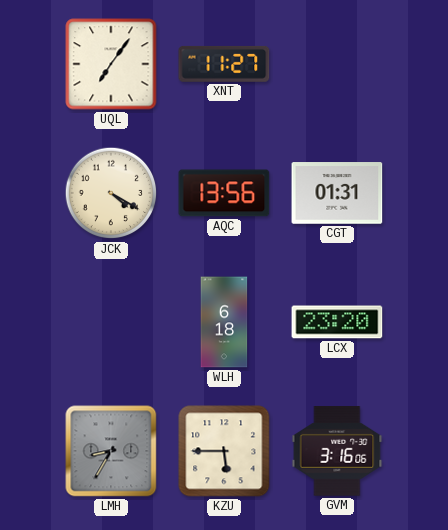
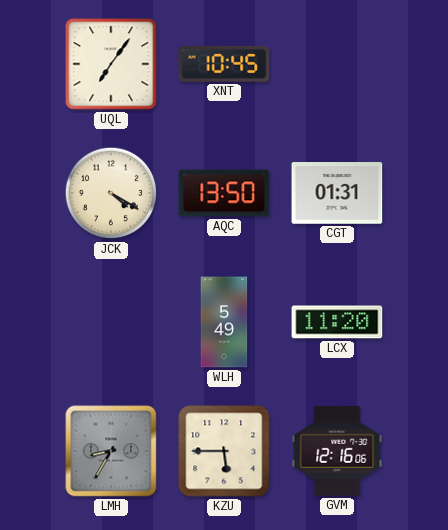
XNT: 11:27 -> 10:45 (224, 64)
AQC: 13:56 -> 13:50 (224, 193)
WLH: 6:18 -> 5:49 (224, 322)
LCX: 23:20 -> 11:20 (337, 322)
GVM: 3:16 -> 12:16 (337, 451)
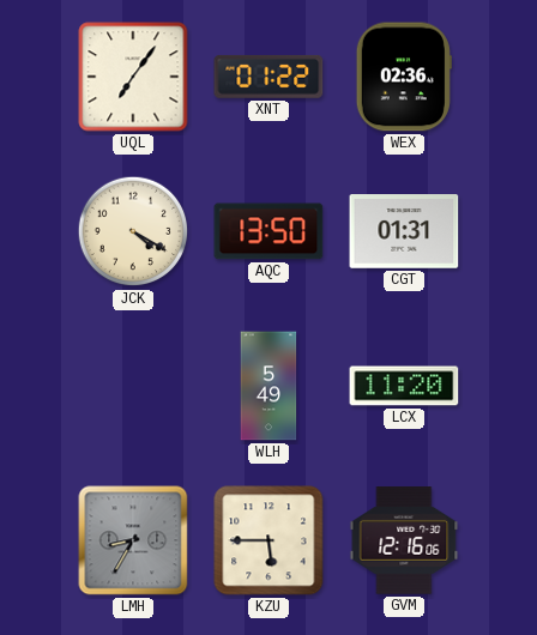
XNT: 10:45 -> 01:22 (268, 77)
WEX: none -> 02:36 (404, 77)
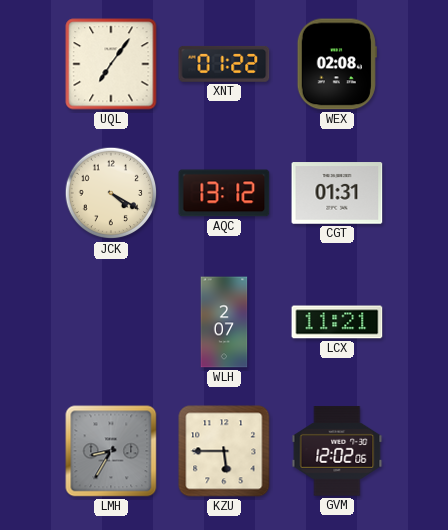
WEX: 02:36 -> 02:08 (337, 64)
AQC: 13:50 -> 13:12 (224, 193)
WLH: 5:49 -> 2:07 (224, 322)
LCX: 11:20 -> 11:21 (337, 322)
GVM: 12:16 -> 12:02 (337, 451)
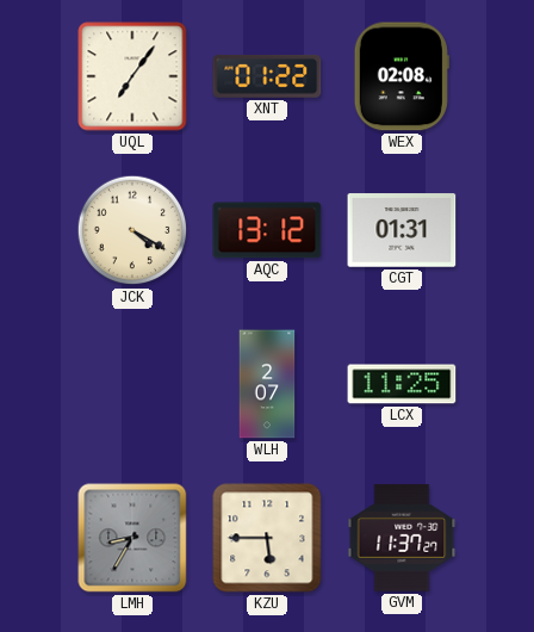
LCX: 11:21 -> 11:25 (402, 384)
GVM: 12:02 -> 11:37 (402, 538)
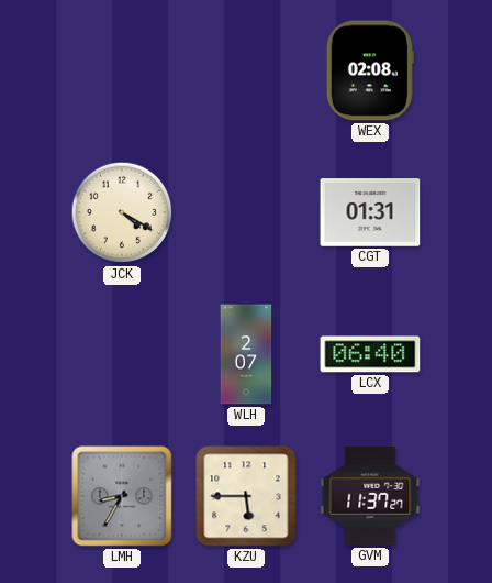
UQL: 7:06 -> none (132, 76)
XNT: 01:22 -> none (267, 76)
AQC: 13:12 -> none (267, 230)
LCX: 11:25 -> 06:40 (370, 354)
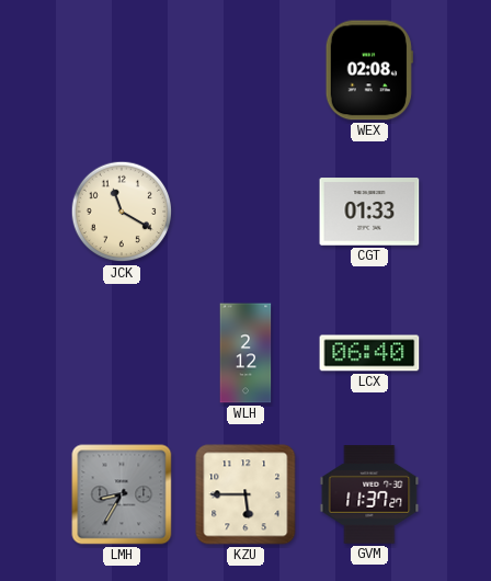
JCK: 4:20 -> 11:20 (122, 212)
CGT: 01:31 -> 01:33 (369, 212)
WLH: 2:07 -> 2:12 (245, 353)
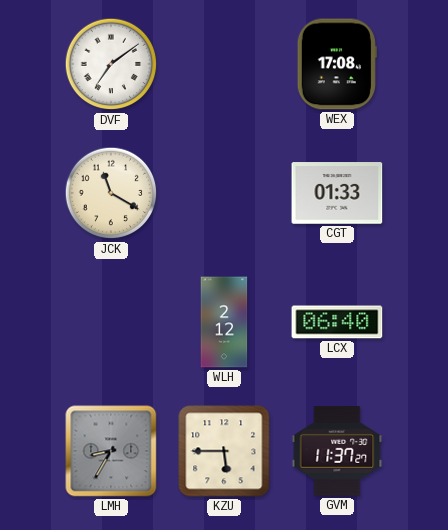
DVF: none -> 7:09 (111, 64)
WEX: 02:08 -> 17:08 (337, 64)
